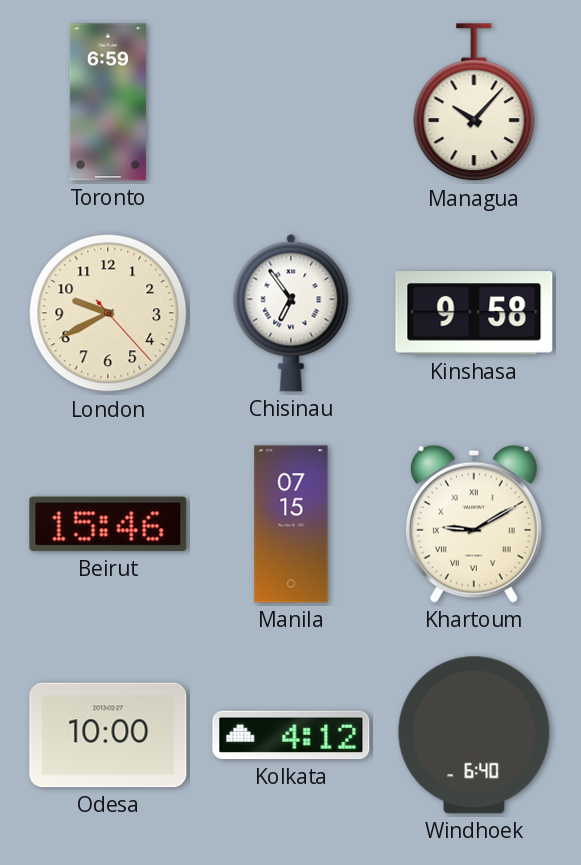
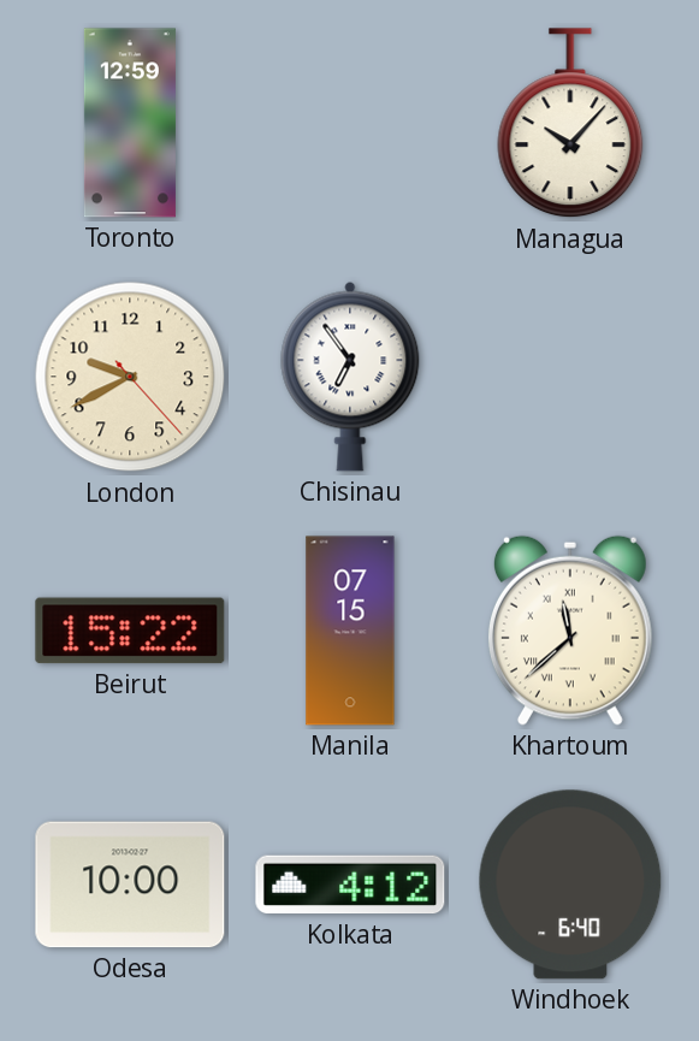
Toronto: 6:59 -> 12:59 (130, 123)
Kinshasa: 9:58 -> none (474, 313)
Beirut: 15:46 -> 15:22 (130, 631)
Khartoum: 9:10 -> 11:38 (570, 631)
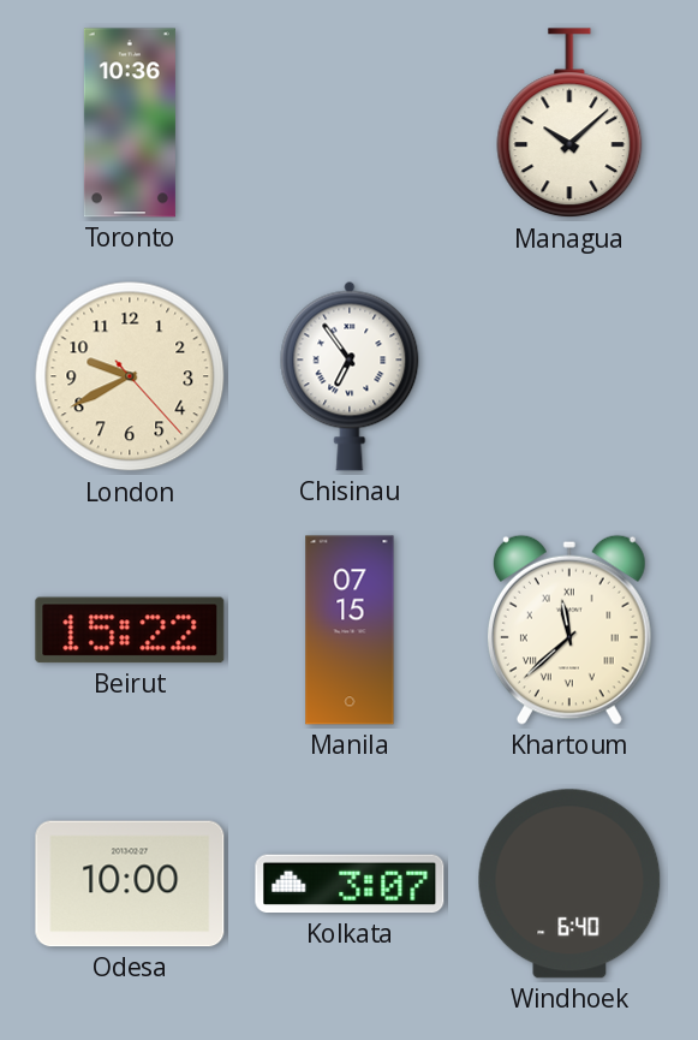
Toronto: 12:59 -> 10:36 (130, 123)
Managua: 10:07 -> 10:08 (569, 124)
Kolkata: 4:12 -> 3:07 (350, 884)
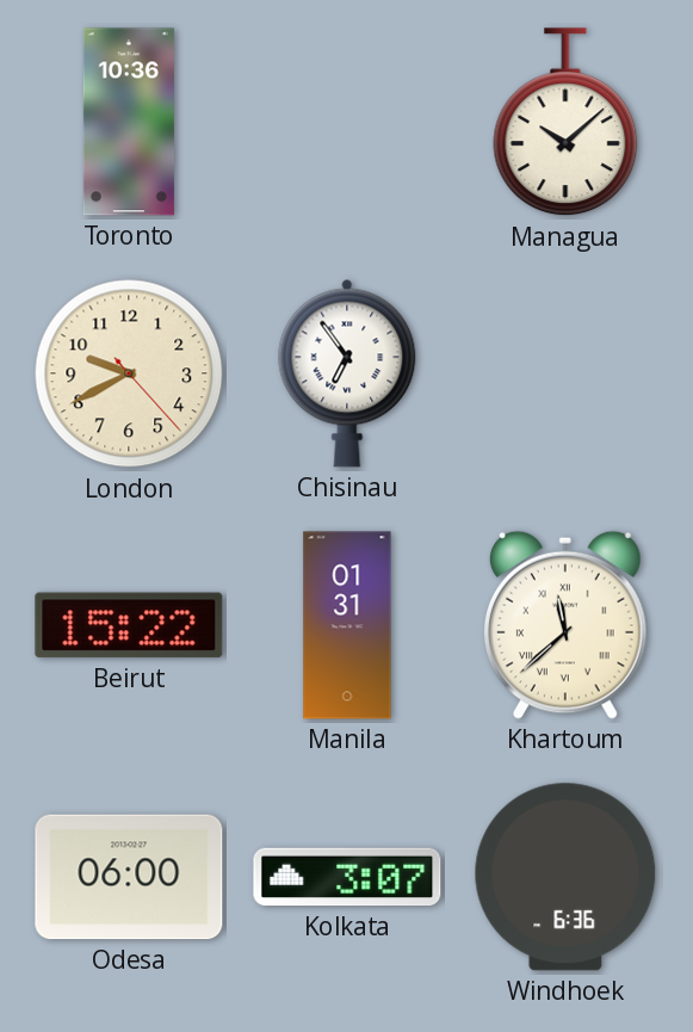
Manila: 07:15 -> 01:31 (347, 625)
Odesa: 10:00 -> 06:00 (129, 877)
Windhoek: 6:40 -> 6:36 (565, 877)
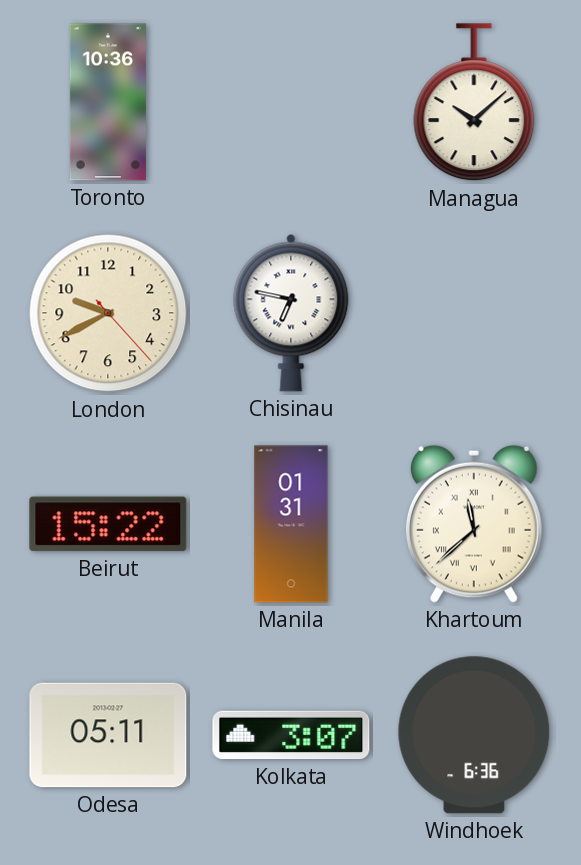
Chisinau: 6:54 -> 6:47 (291, 313)
Odesa: 06:00 -> 05:11 (108, 735)
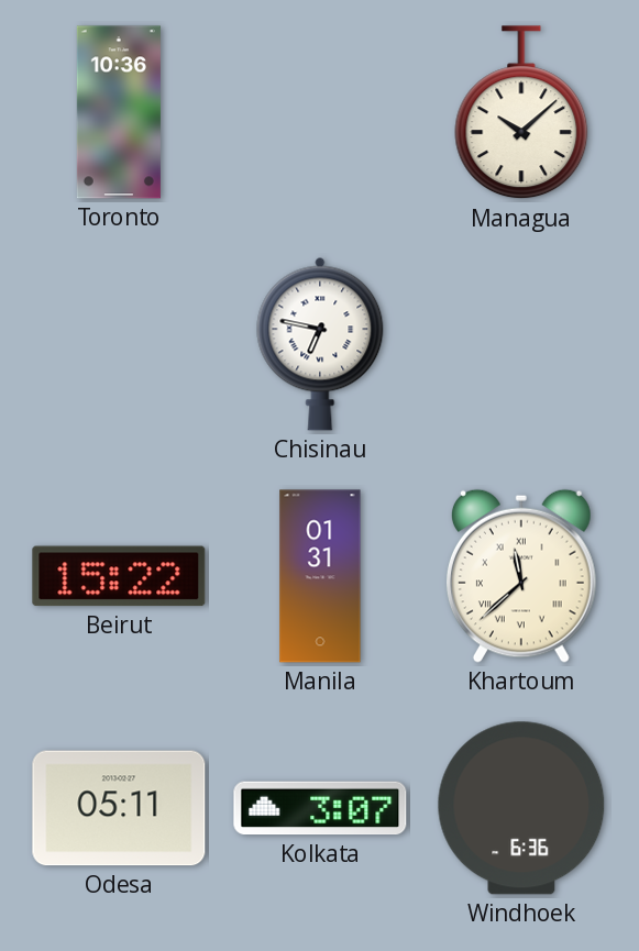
London: 9:40 -> none (108, 313)
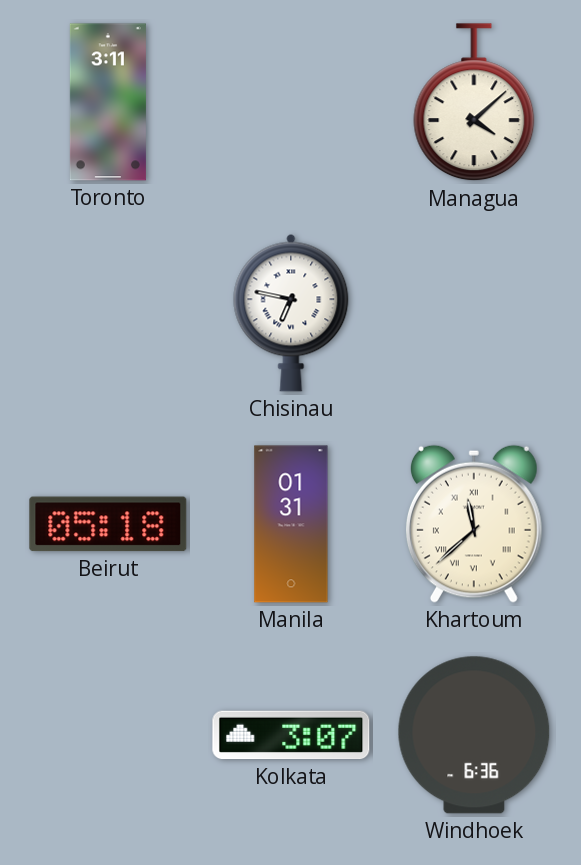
Toronto: 10:36 -> 3:11 (108, 102)
Managua: 10:08 -> 4:08 (474, 103)
Beirut: 15:22 -> 05:18 (108, 524)
Odesa: 05:11 -> none (119, 808)
